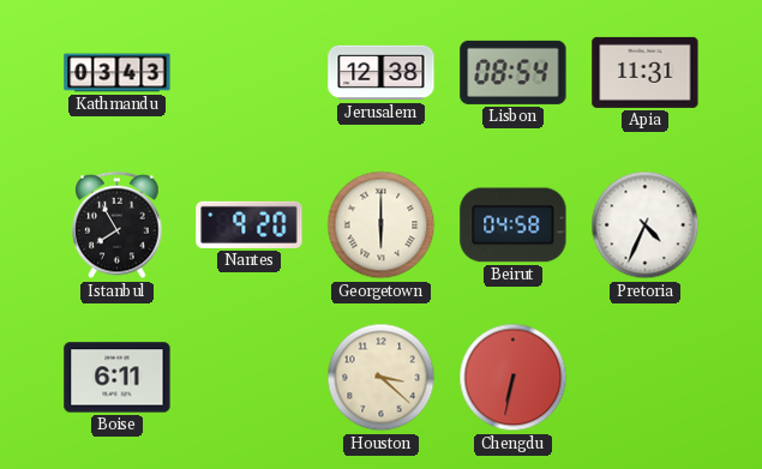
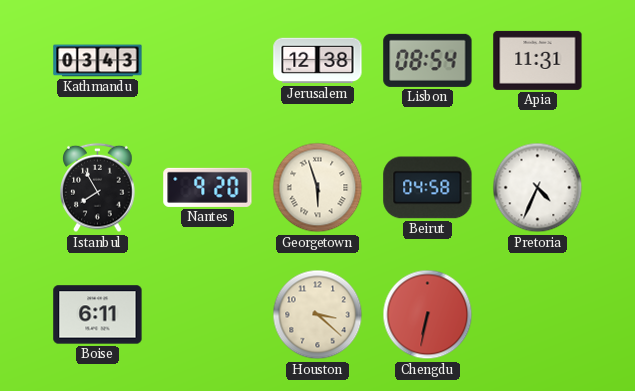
Georgetown: 6:00 -> 5:57 (318, 188)
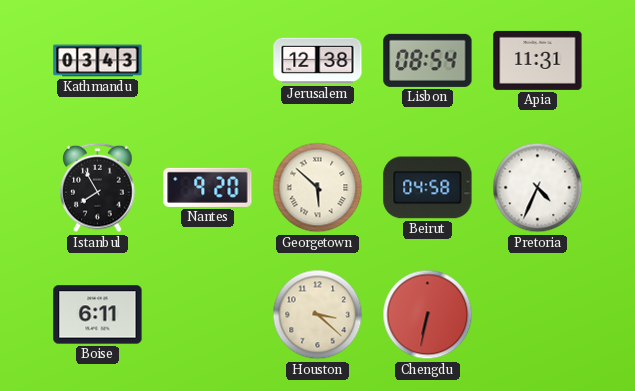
Georgetown: 5:57 -> 5:52 (318, 188)
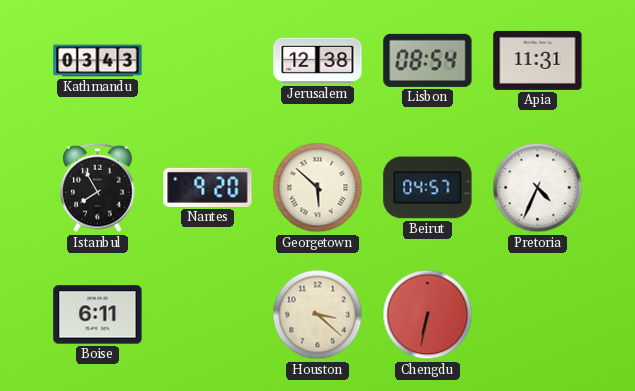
Beirut: 04:58 -> 04:57 (428, 188)
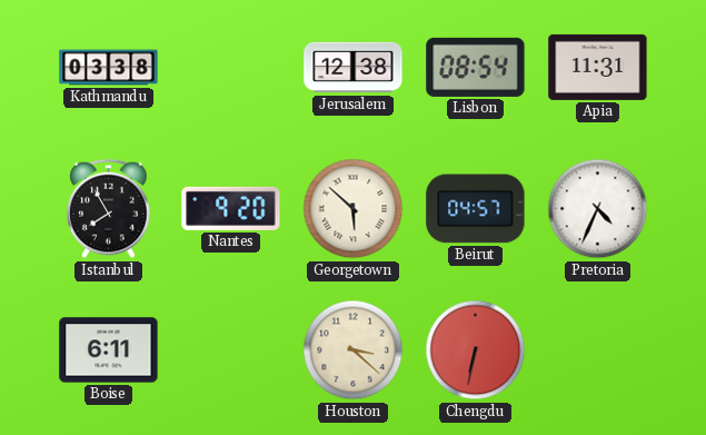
Kathmandu: 03:43 -> 03:38 (109, 68)
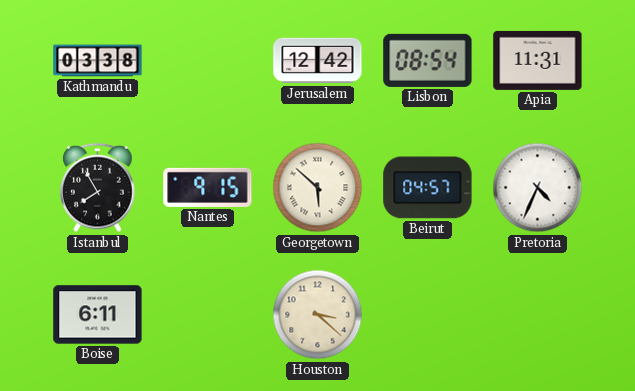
Jerusalem: 12:38 -> 12:42 (318, 61)
Nantes: 9:20 -> 9:15 (208, 187)
Chengdu: 6:32 -> none (476, 350)
